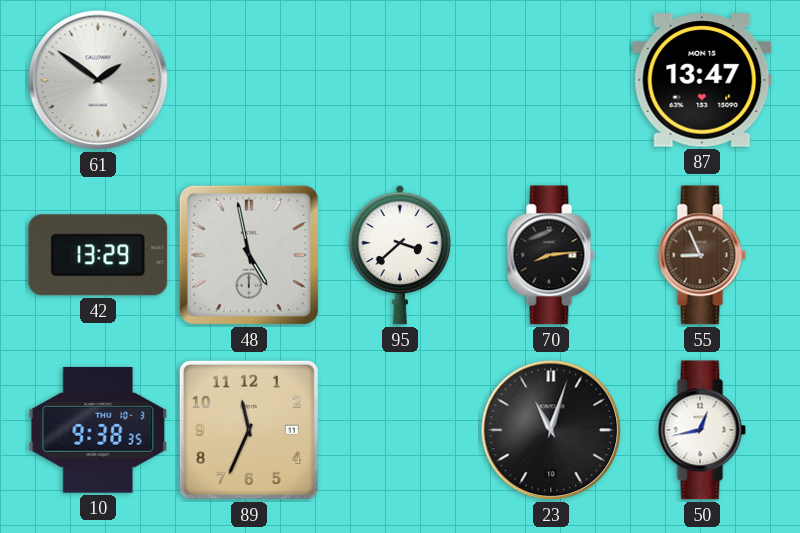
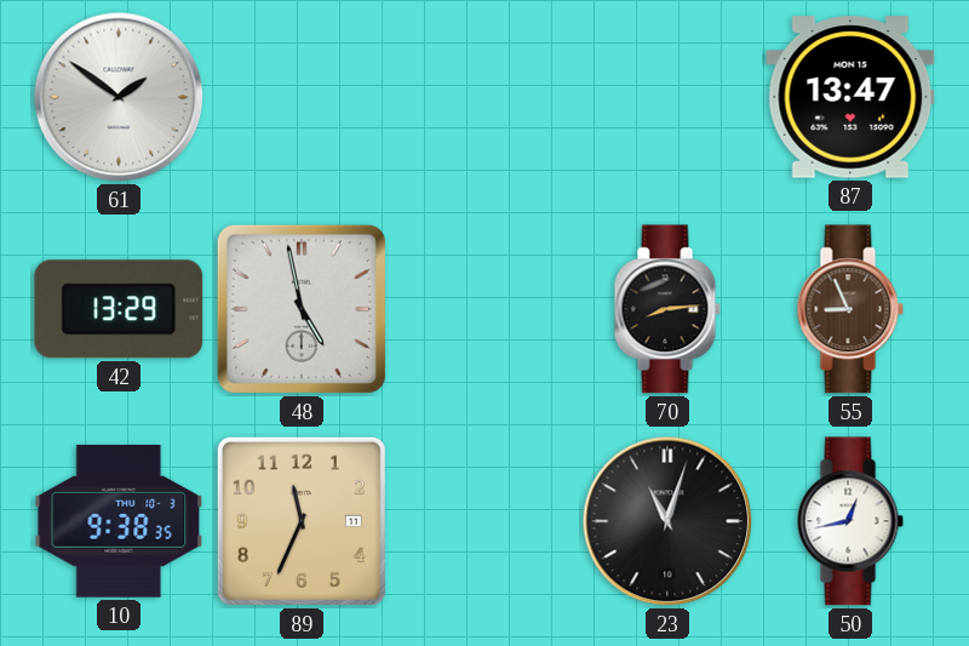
95: 3:38 -> none (400, 255)
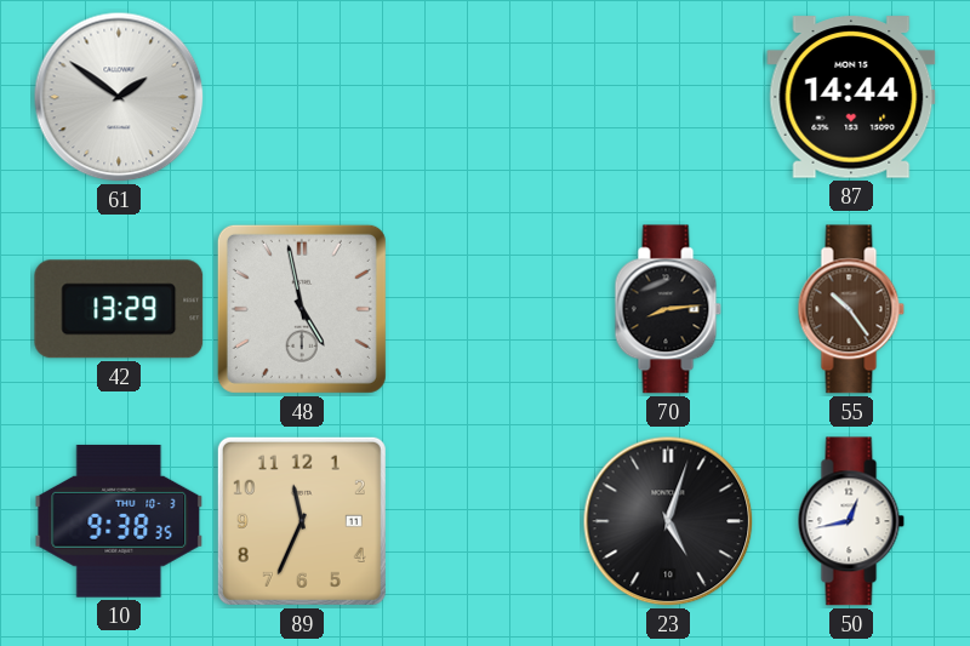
87: 13:47 -> 14:44 (851, 97)
55: 8:56 -> 10:24 (851, 309)
23: 11:03 -> 5:03 (668, 521)
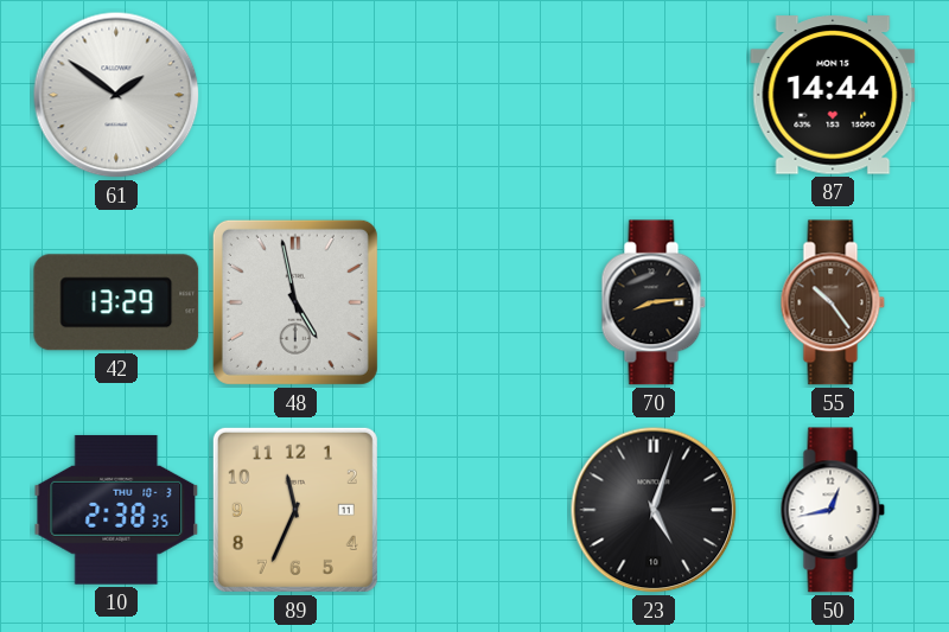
10: 9:38 -> 2:38 (116, 510)
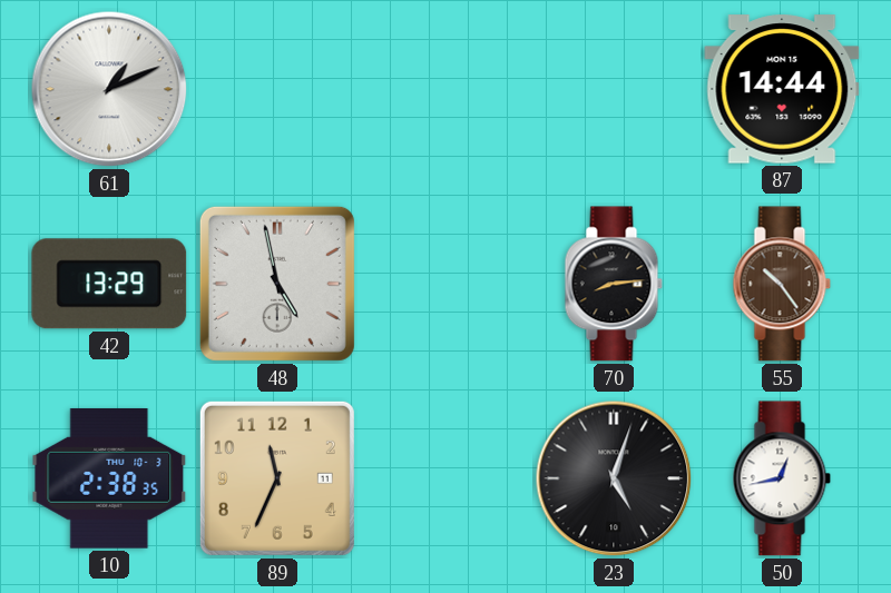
61: 1:51 -> 1:11 (109, 89)
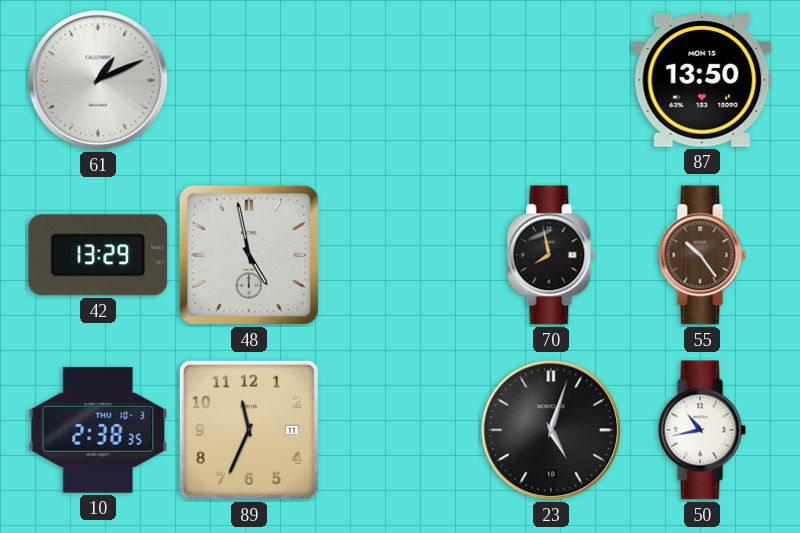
87: 14:44 -> 13:50 (702, 80)
70: 8:14 -> 7:58 (551, 255)
50: 12:43 -> 10:43 (702, 430)
